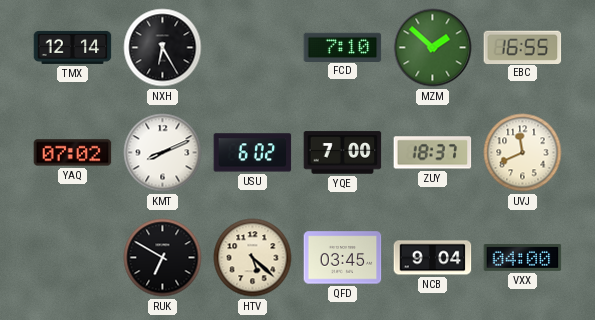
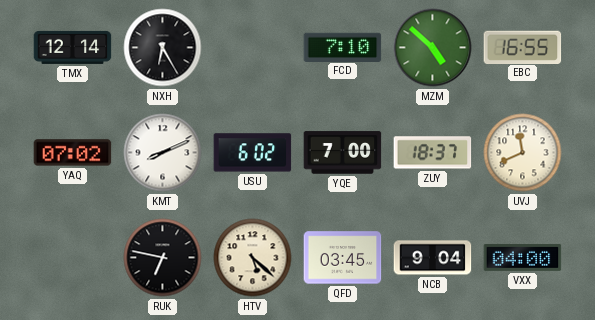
MZM: 1:52 -> 4:52 (433, 48)
RUK: 6:50 -> 6:47 (163, 258)
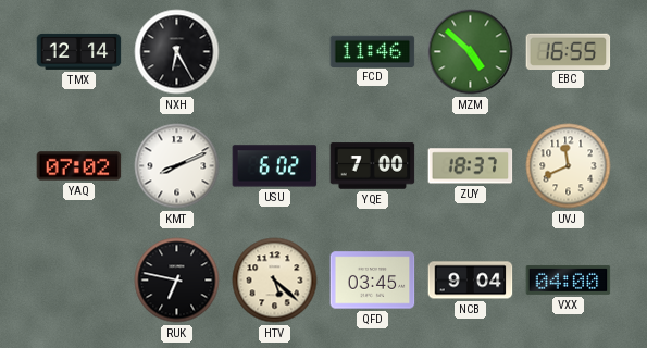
FCD: 7:10 -> 11:46 (373, 51)
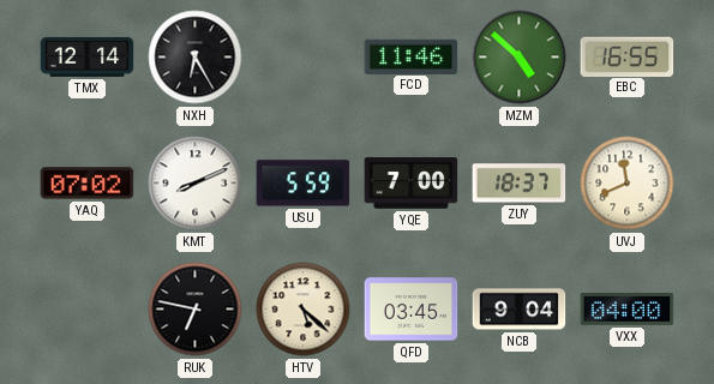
USU: 6:02 -> 5:59 (304, 184)
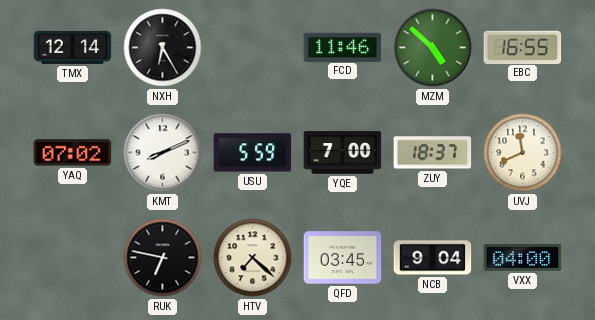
HTV: 5:22 -> 7:22 (253, 258)
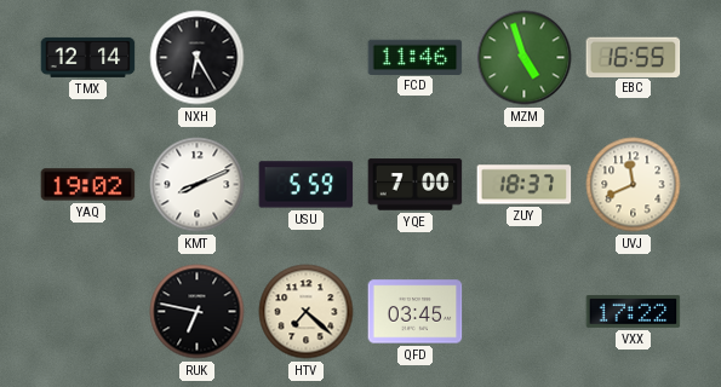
MZM: 4:52 -> 4:57 (525, 58)
YAQ: 07:02 -> 19:02 (88, 185)
NCB: 9:04 -> none (433, 258)
VXX: 04:00 -> 17:22 (634, 311)
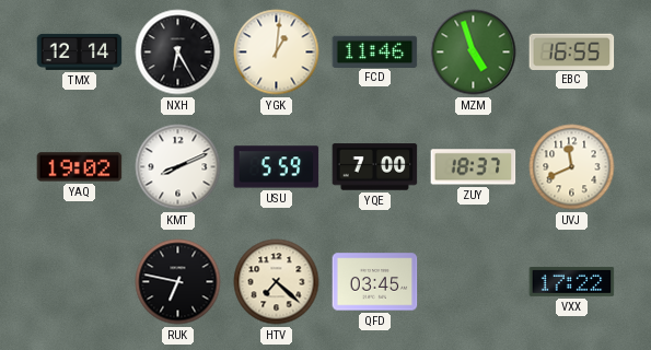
YGK: none -> 1:01 (277, 52)
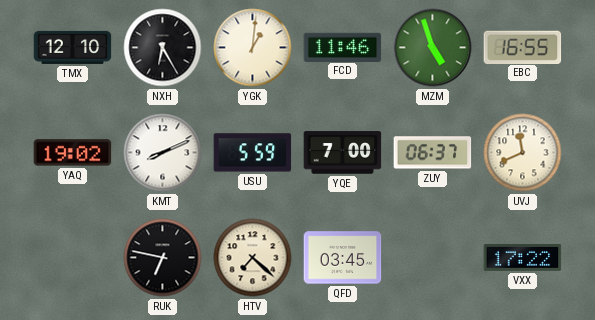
TMX: 12:14 -> 12:10 (73, 47)
ZUY: 18:37 -> 06:37 (433, 153)
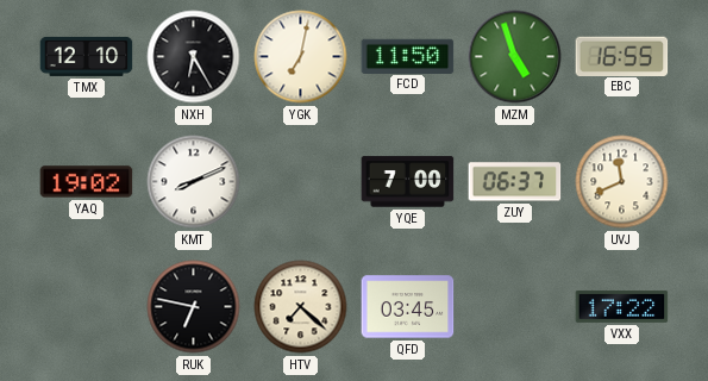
YGK: 1:01 -> 7:02 (301, 57)
FCD: 11:46 -> 11:50 (408, 56)
USU: 5:59 -> none (253, 153)
